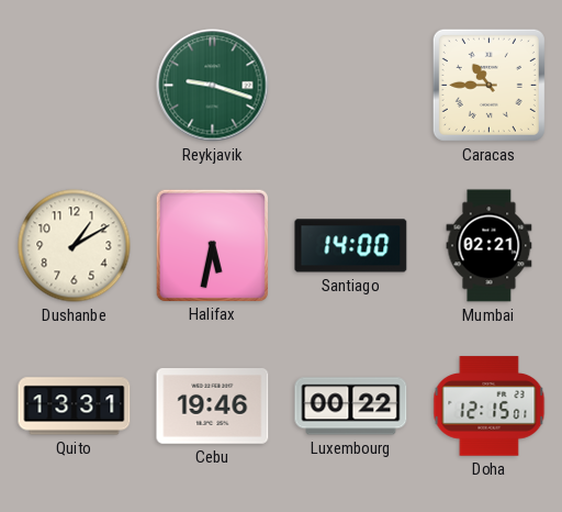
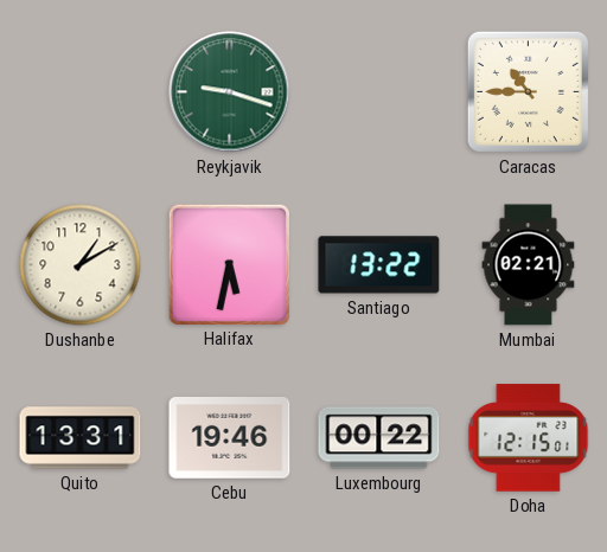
Santiago: 14:00 -> 13:22 (379, 265)
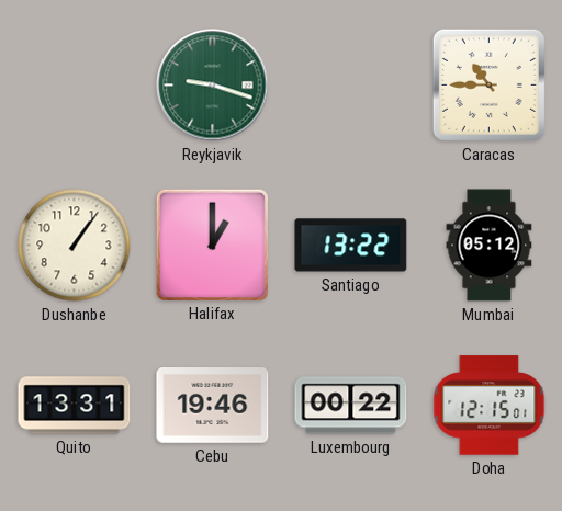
Dushanbe: 1:10 -> 1:06 (75, 246)
Halifax: 5:32 -> 1:00 (212, 245)
Mumbai: 02:21 -> 05:12 (490, 246)
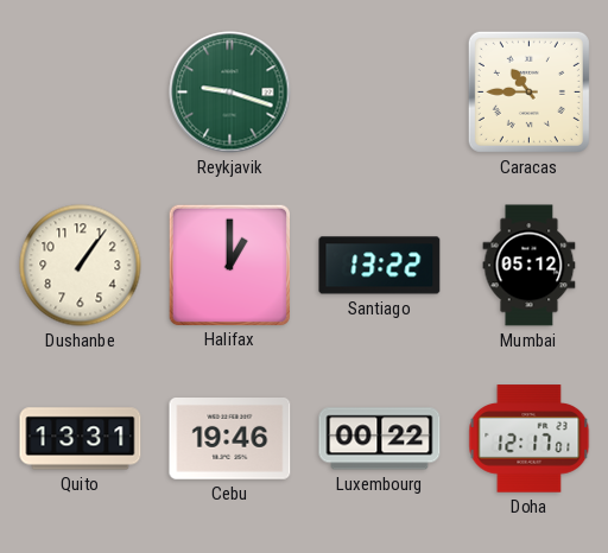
Doha: 12:15 -> 12:17 (530, 439)
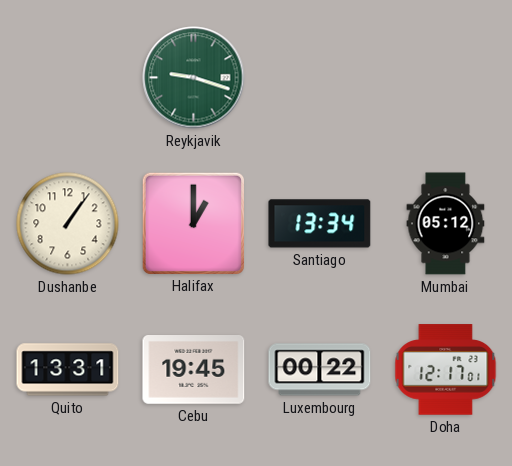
Caracas: 10:45 -> none (528, 91)
Santiago: 13:22 -> 13:34 (320, 224)
Cebu: 19:46 -> 19:45 (194, 370)
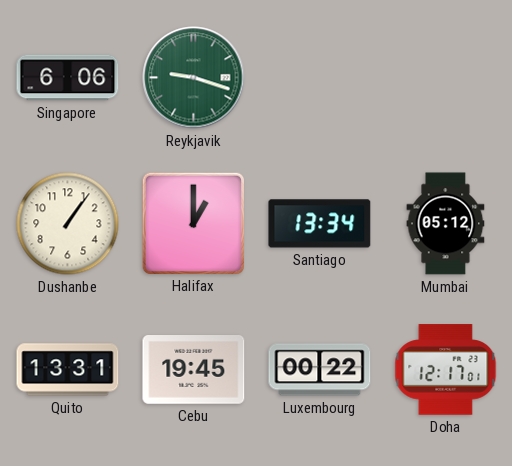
Singapore: none -> 6:06 (68, 78)
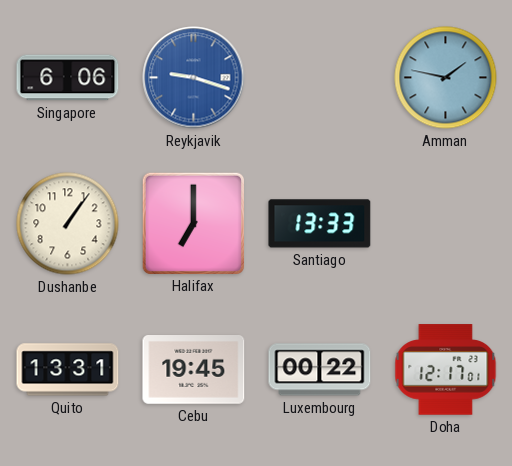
Reykjavik dial: green -> blue (194, 78)
Amman: none -> 1:47 (446, 78)
Halifax: 1:00 -> 7:00 (193, 223)
Santiago: 13:34 -> 13:33 (320, 224)
Mumbai: 05:12 -> none (446, 224)
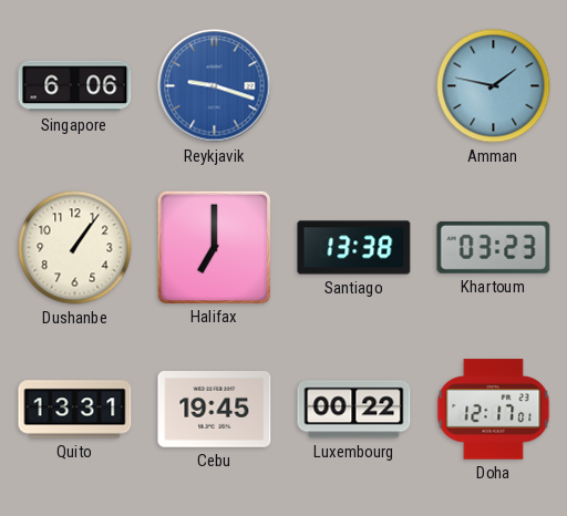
Santiago: 13:33 -> 13:38 (354, 248)
Khartoum: none -> 03:23 (494, 247)
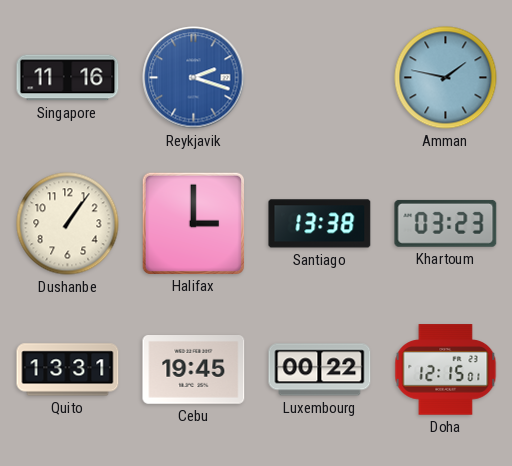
Singapore: 6:06 -> 11:16 (68, 78)
Reykjavik: 9:18 -> 2:18 (194, 78)
Halifax: 7:00 -> 3:00 (193, 223)
Doha: 12:17 -> 12:15 (446, 370)
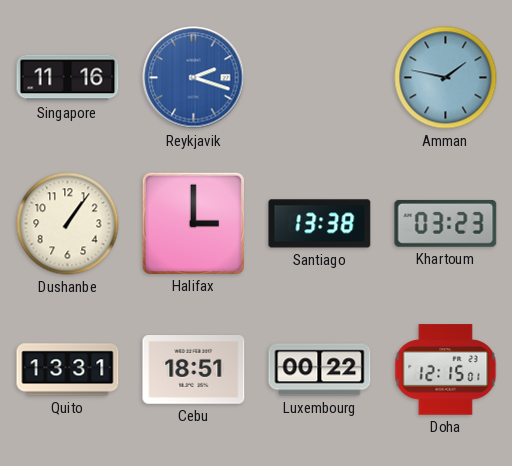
Cebu: 19:45 -> 18:51 (194, 370)
